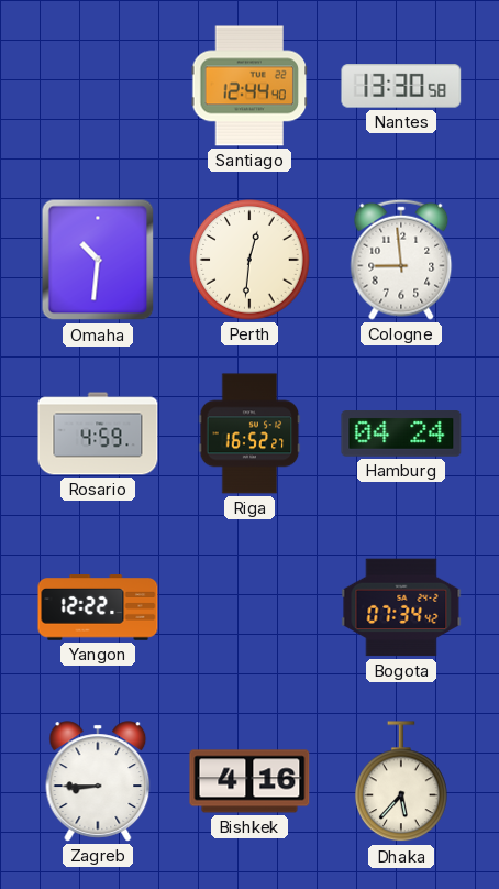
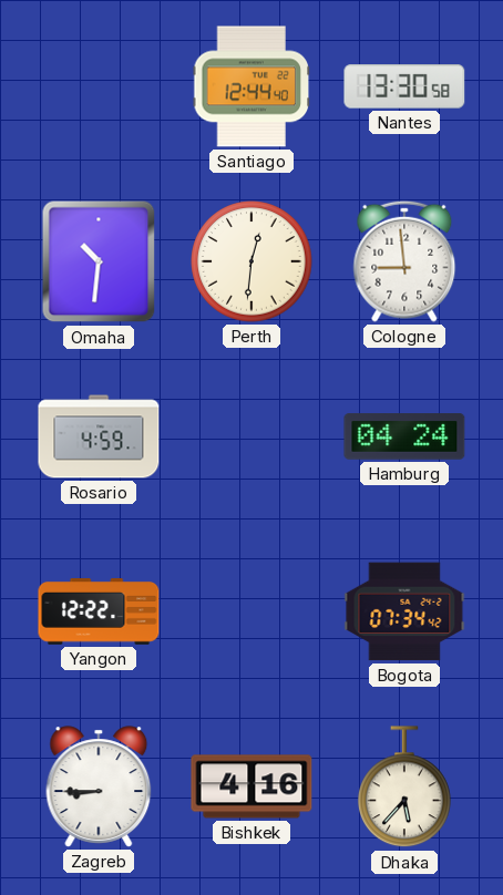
Riga: 16:52 -> none (249, 433)
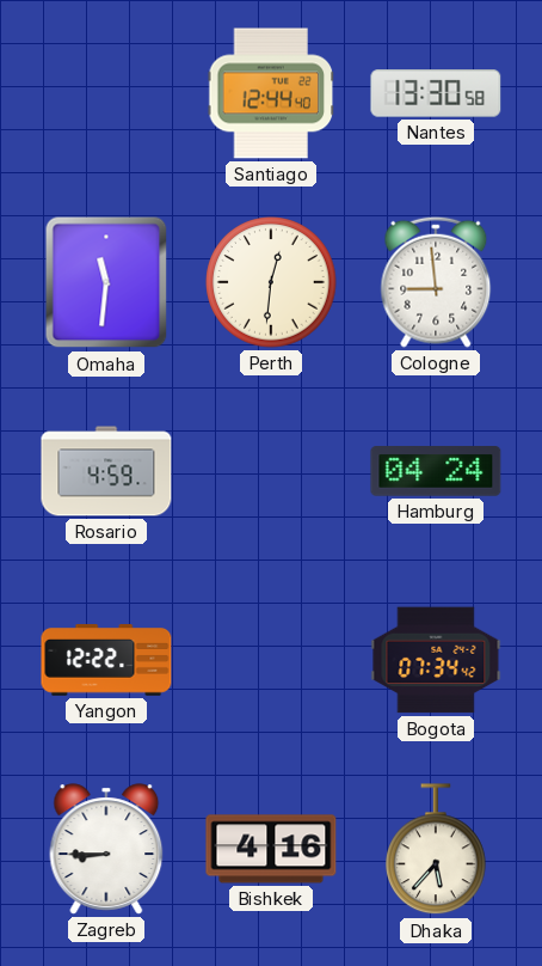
Omaha: 10:31 -> 11:31 (106, 282)
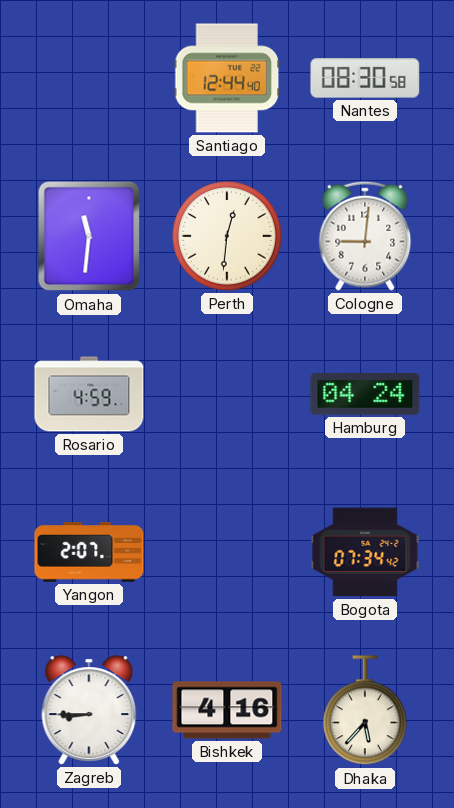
Nantes: 13:30 -> 08:30 (365, 79)
Cologne: 8:59 -> 9:01 (365, 236)
Yangon: 12:22 -> 2:07 (89, 552)
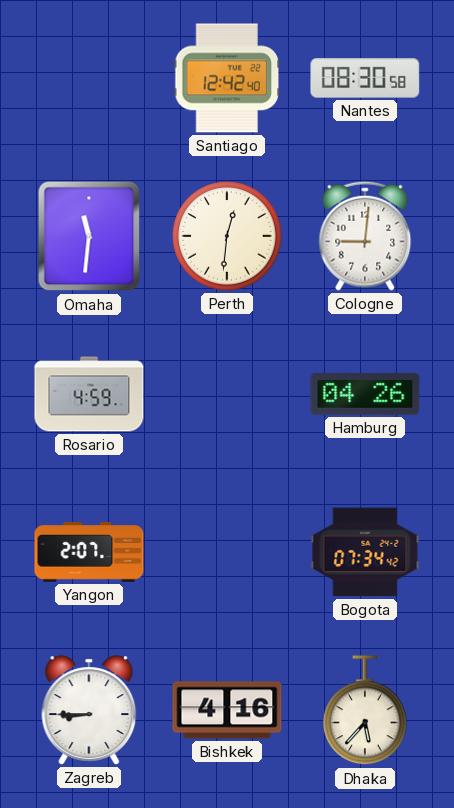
Santiago: 12:44 -> 12:42 (227, 78)
Hamburg: 04:24 -> 04:26 (365, 394)
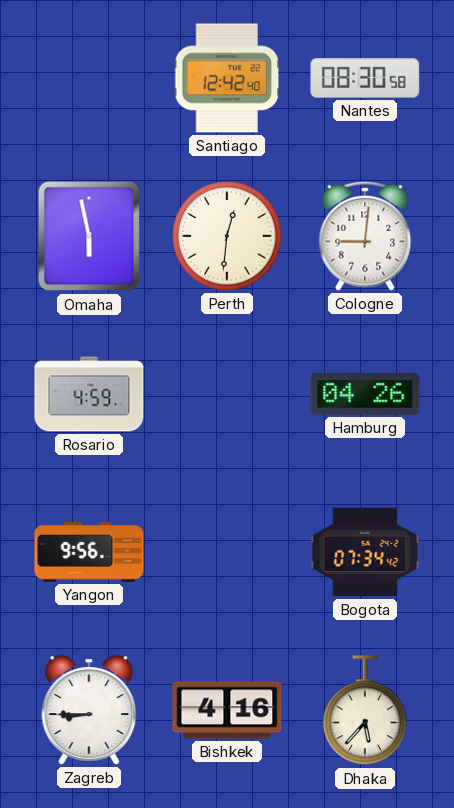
Omaha: 11:31 -> 5:58 (89, 236)
Yangon: 2:07 -> 9:56 (89, 552)
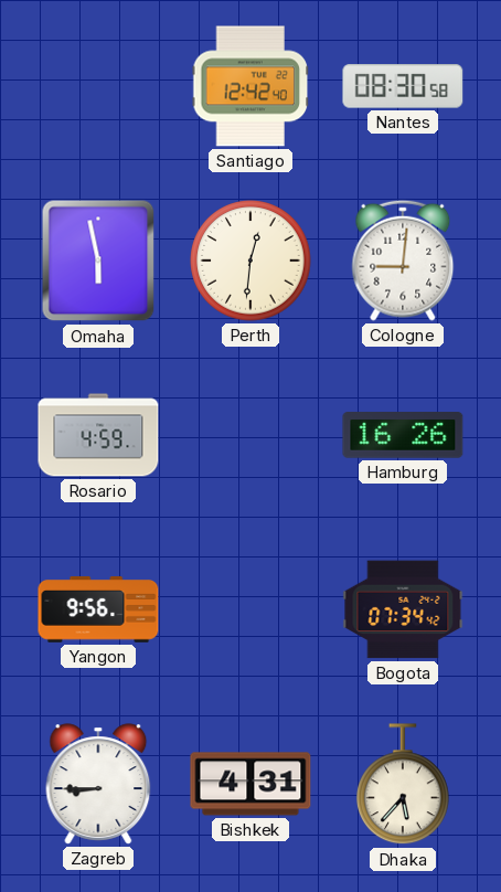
Hamburg: 04:26 -> 16:26 (403, 435)
Bishkek: 4:16 -> 4:31 (250, 784)
